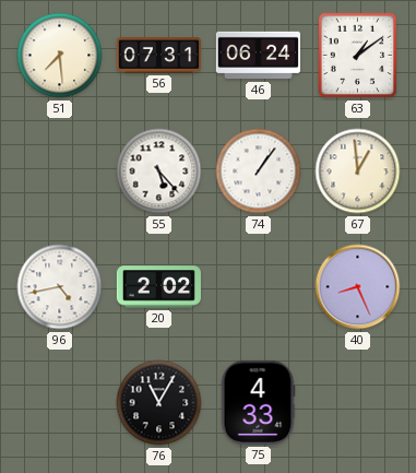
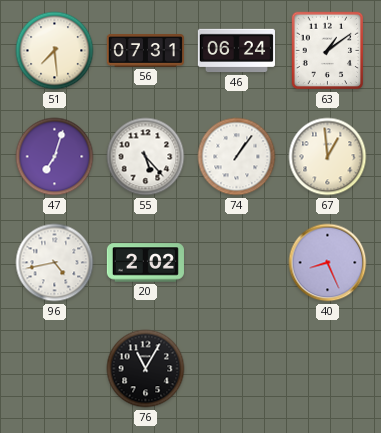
47: none -> 7:03 (55, 157)
75: 4:33 -> none (258, 402)
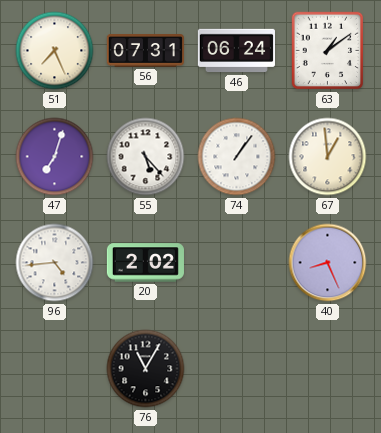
51: 7:29 -> 7:26 (55, 51)
96: 4:43 -> 4:44 (55, 263)
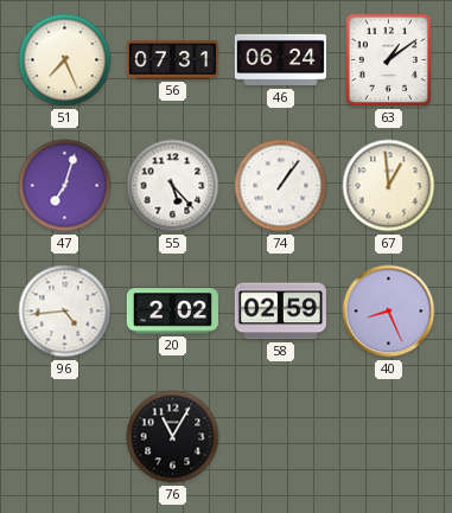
58: none -> 02:59 (280, 312)
